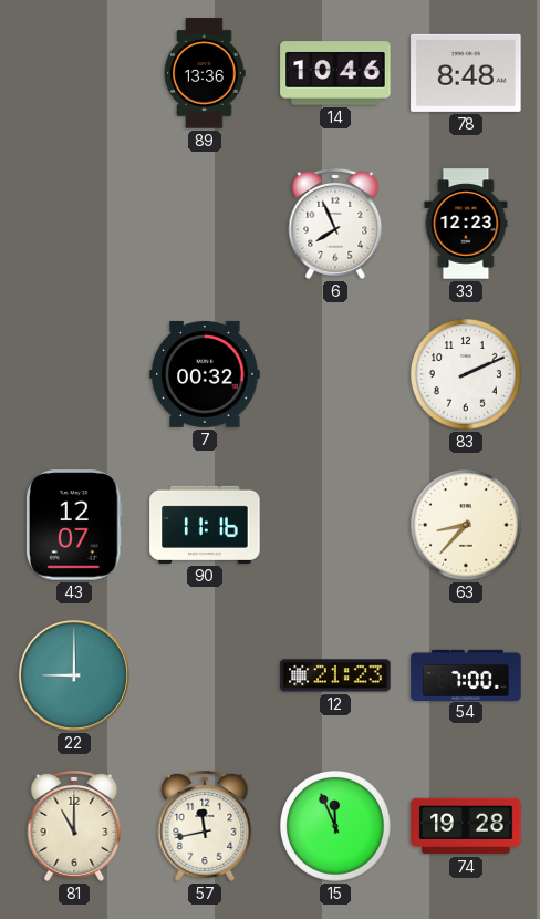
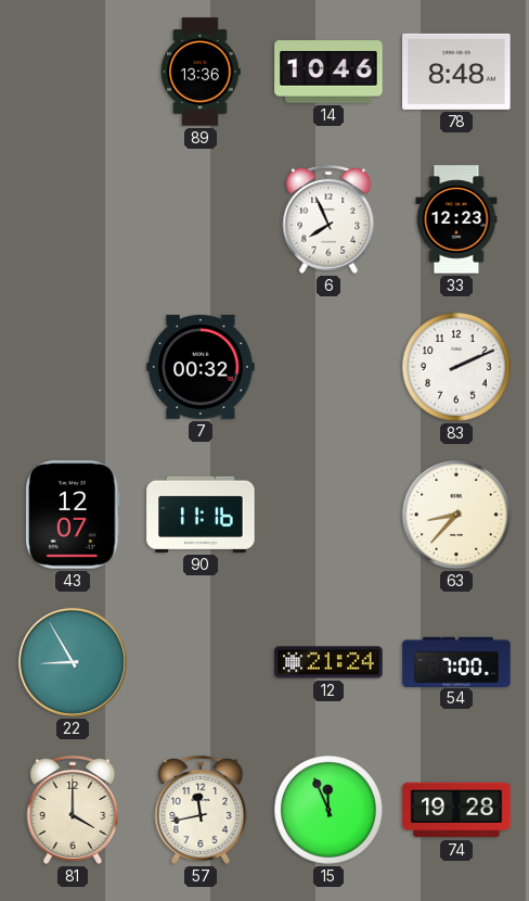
22: 9:00 -> 8:55 (73, 662)
12: 21:23 -> 21:24 (328, 662)
81: 11:00 -> 4:00 (73, 810)
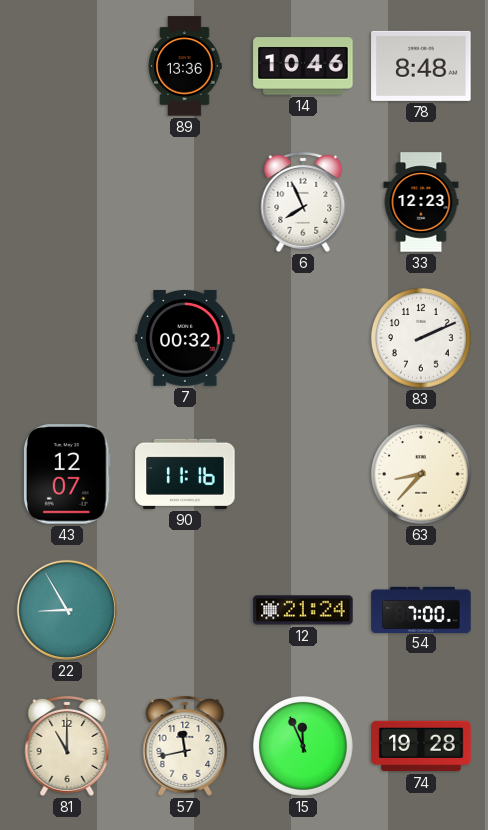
81: 4:00 -> 11:00 (67, 746)
